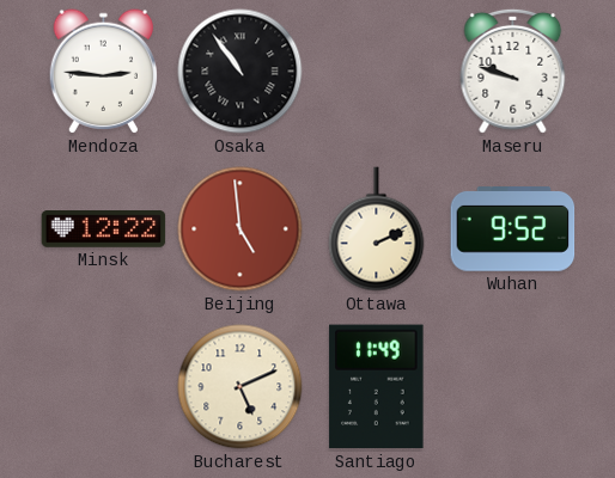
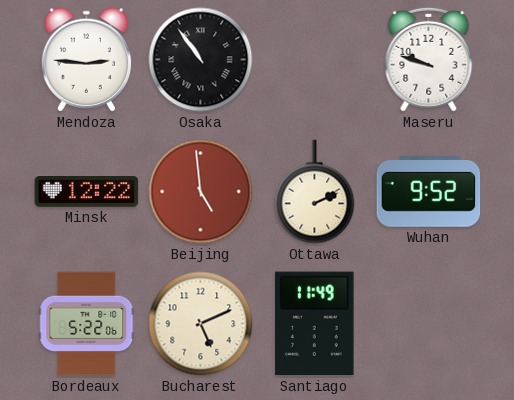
Bordeaux: none -> 5:22 (87, 324)
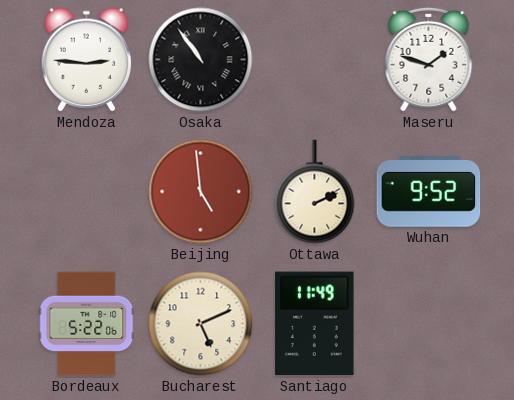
Maseru: 9:48 -> 1:48 (429, 59)
Minsk: 12:22 -> none (87, 192)
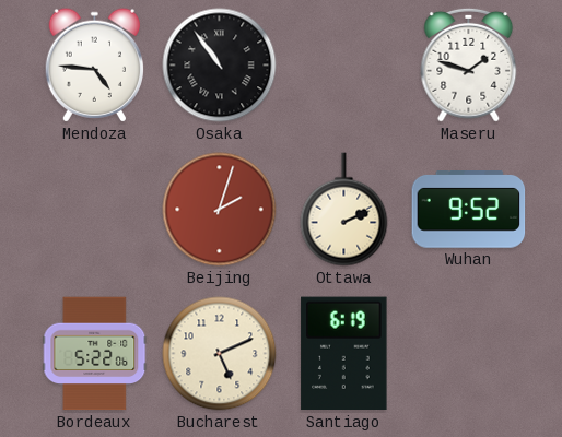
Mendoza: 2:46 -> 4:46 (94, 66)
Beijing: 4:59 -> 2:03 (220, 210)
Santiago: 11:49 -> 6:19 (344, 354)
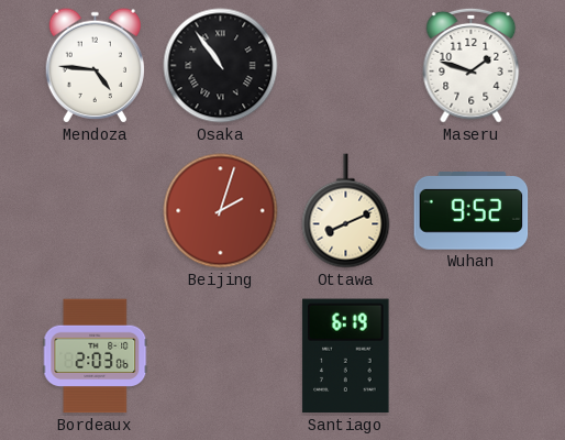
Ottawa: 2:11 -> 8:11 (346, 211)
Bordeaux: 5:22 -> 2:03 (96, 356)
Bucharest: 5:11 -> none (220, 354)
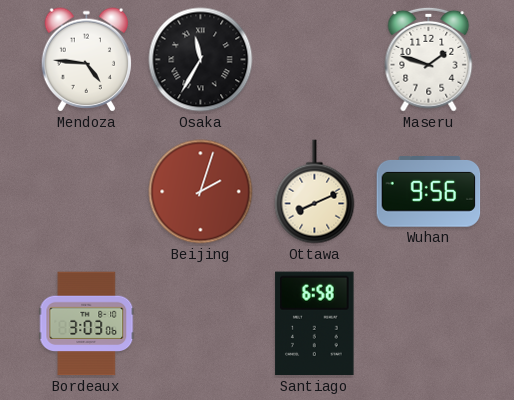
Osaka: 10:54 -> 11:35 (201, 60)
Wuhan: 9:52 -> 9:56 (429, 192)
Bordeaux: 2:03 -> 3:03 (87, 324)
Santiago: 6:19 -> 6:58 (315, 324)
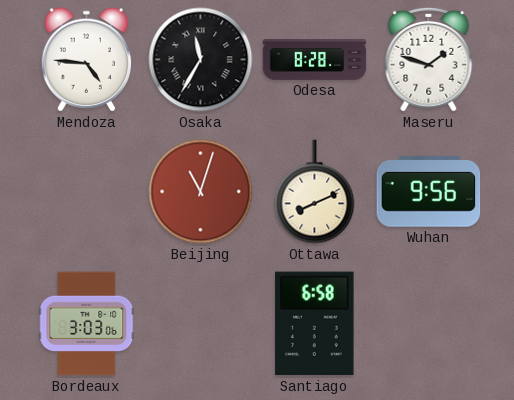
Odesa: none -> 8:28 (315, 60)
Beijing: 2:03 -> 11:03 (201, 192)
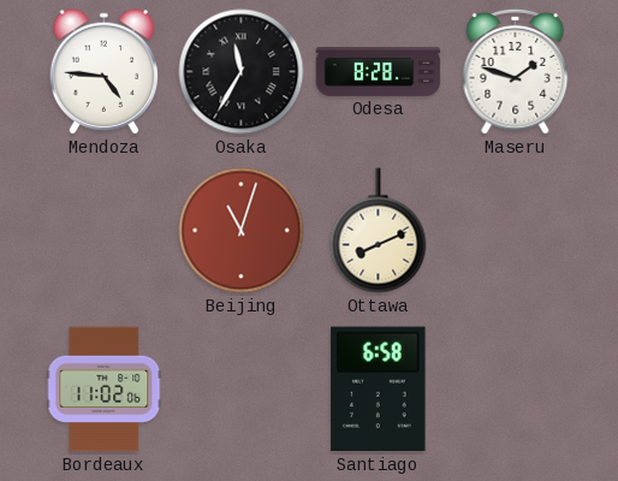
Wuhan: 9:56 -> none (429, 192)
Bordeaux: 3:03 -> 11:02 (105, 390)
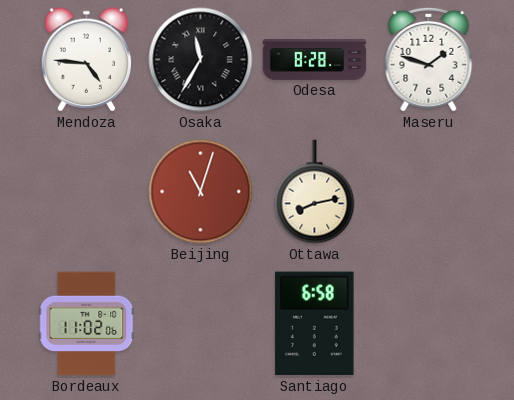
Ottawa: 8:11 -> 8:13 (315, 192)
